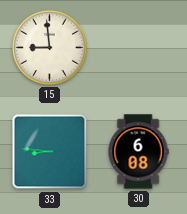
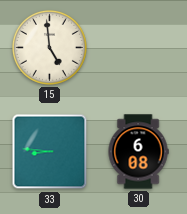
15: 8:59 -> 4:59 (49, 47)
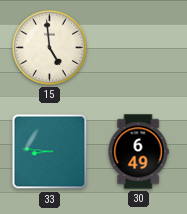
30: 6:08 -> 6:49 (138, 152)
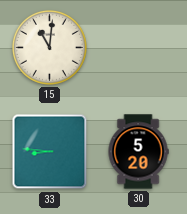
15: 4:59 -> 11:01 (49, 47)
30: 6:49 -> 5:20 (138, 152)
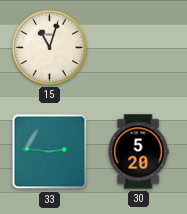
15: 11:01 -> 11:03 (49, 47)
33: 8:46 -> 2:46 (50, 152)
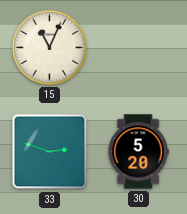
15: 11:03 -> 11:04 (49, 47)
33: 2:46 -> 2:48 (50, 152)
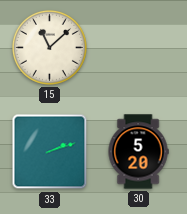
15: 11:04 -> 11:08 (49, 47)
33: 2:48 -> 2:12 (50, 152)
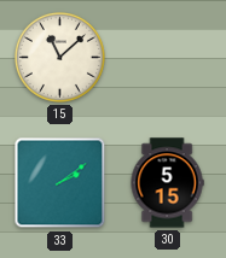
33: 2:12 -> 2:09 (60, 183)
30: 5:20 -> 5:15 (167, 183)
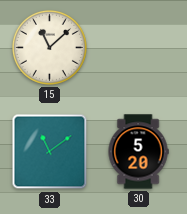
33: 2:09 -> 11:09 (50, 152)
30: 5:15 -> 5:20 (138, 152)
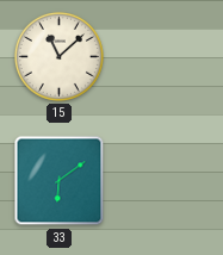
33: 11:09 -> 6:09 (60, 181)
30: 5:20 -> none (138, 152)
